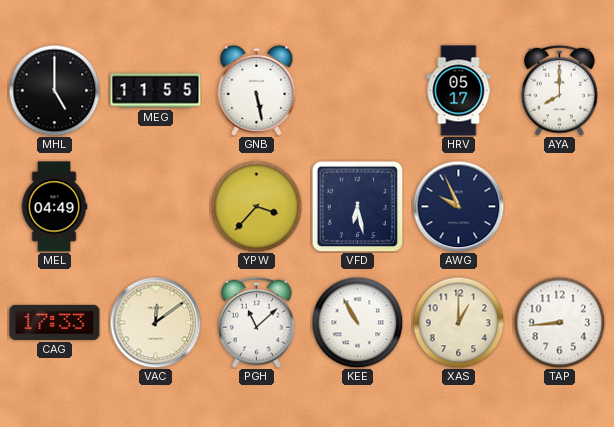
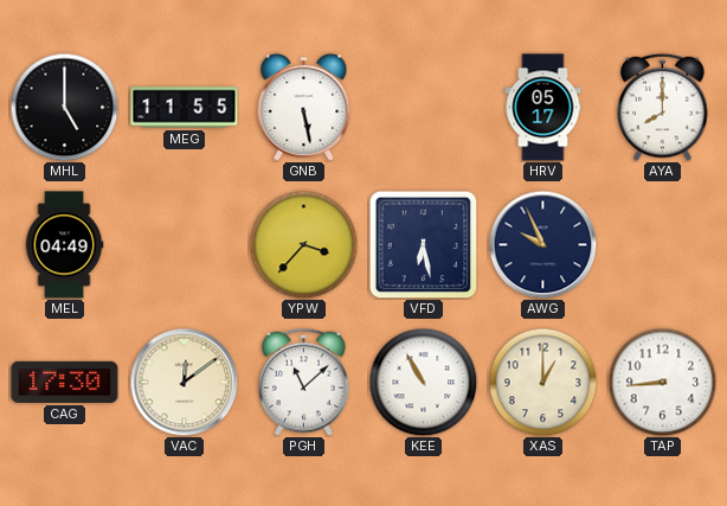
CAG: 17:33 -> 17:30 (65, 382)
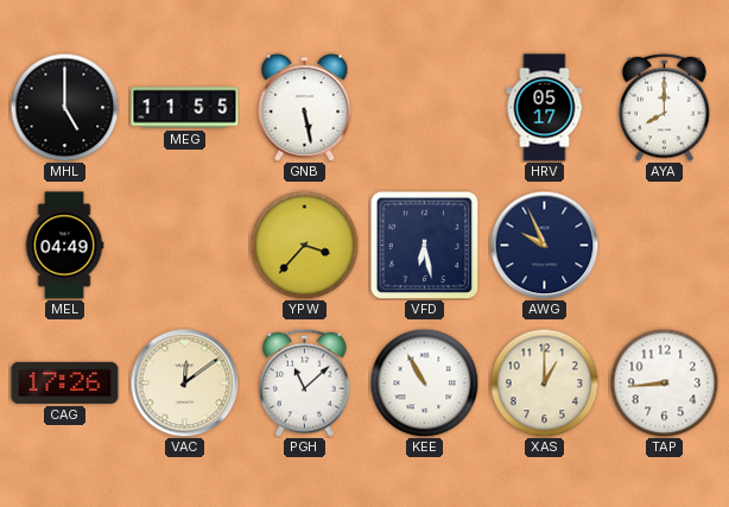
CAG: 17:30 -> 17:26 (65, 382)
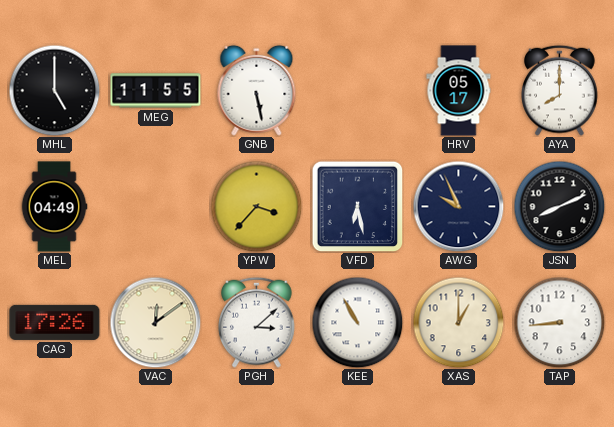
JSN: none -> 8:11 (559, 206)
PGH: 11:08 -> 3:08 (257, 322)
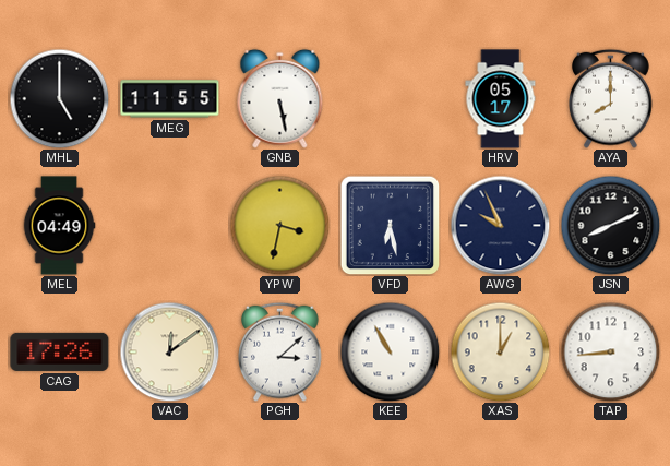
YPW: 3:37 -> 3:32 (279, 225)
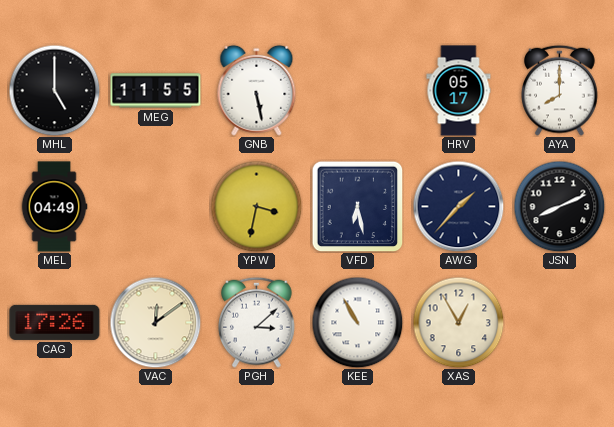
AWG: 9:56 -> 1:37 (458, 206)
XAS: 1:00 -> 12:55 (458, 322)
TAP: 8:44 -> none (610, 351)
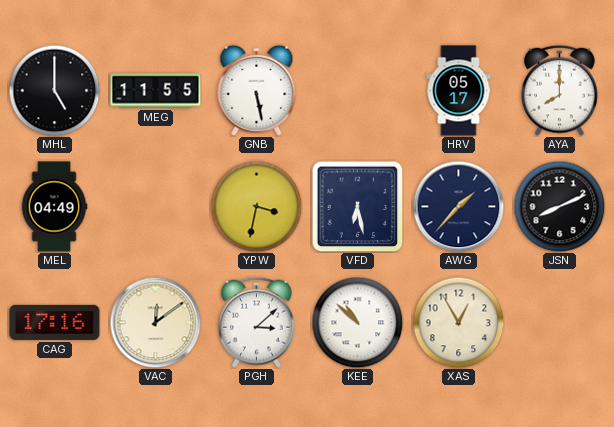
CAG: 17:26 -> 17:16 (55, 322)
KEE: 10:55 -> 10:52 (357, 322)
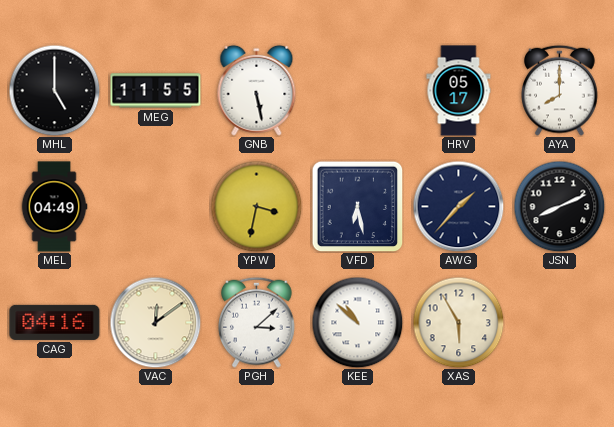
CAG: 17:16 -> 04:16 (55, 322)
XAS: 12:55 -> 5:55 (458, 322)
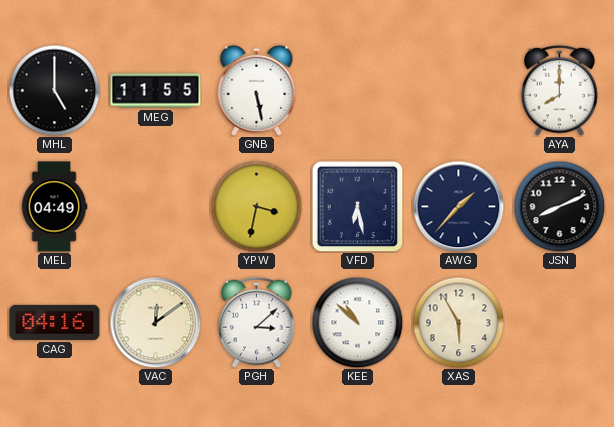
HRV: 05:17 -> none (459, 91)
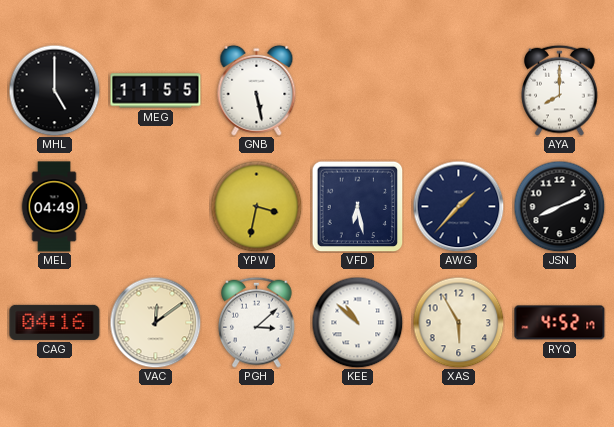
RYQ: none -> 4:52 (560, 323)
